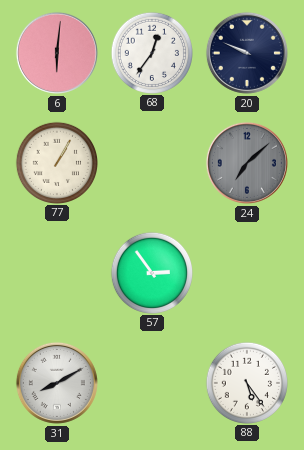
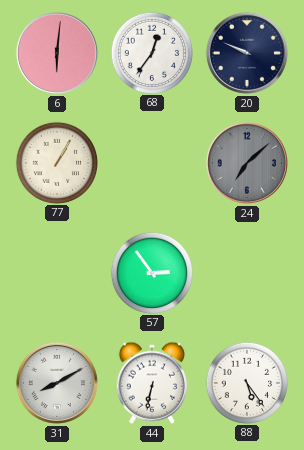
44: none -> 6:32 (152, 383)
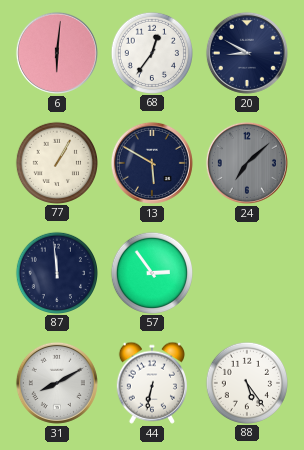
20: 9:49 -> 8:50 (247, 53)
13: none -> 5:50 (152, 163)
87: none -> 11:59 (56, 272)
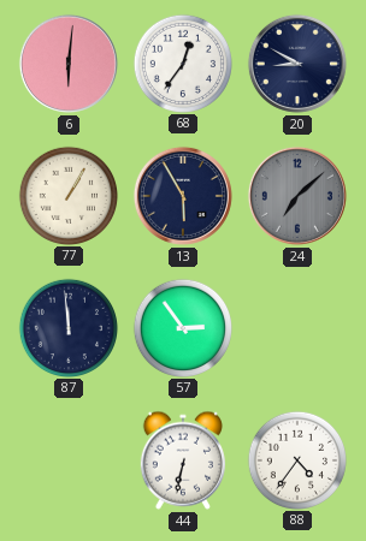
13: 5:50 -> 5:55 (183, 196)
31: 8:10 -> none (57, 383)
88: 5:24 -> 4:36 (296, 459)
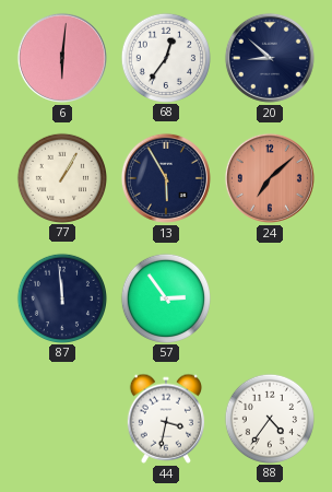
20: 8:50 -> 8:52 (270, 58)
24 dial: grey -> salmon (270, 178)
44: 6:32 -> 3:32 (166, 419)
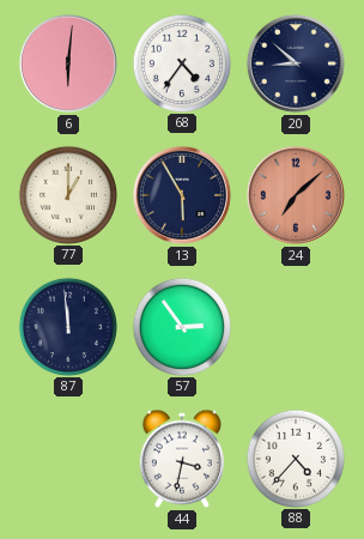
68: 12:36 -> 4:36 (181, 62)
77: 1:05 -> 1:00 (67, 194)
88: 4:36 -> 4:37 (295, 458)
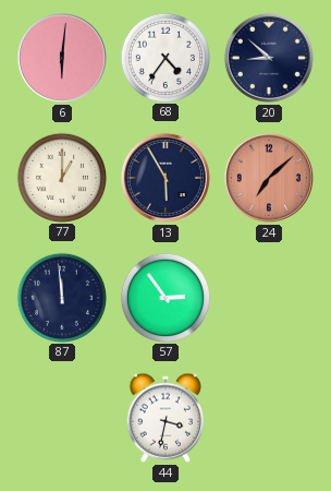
88: 4:37 -> none (295, 458)
